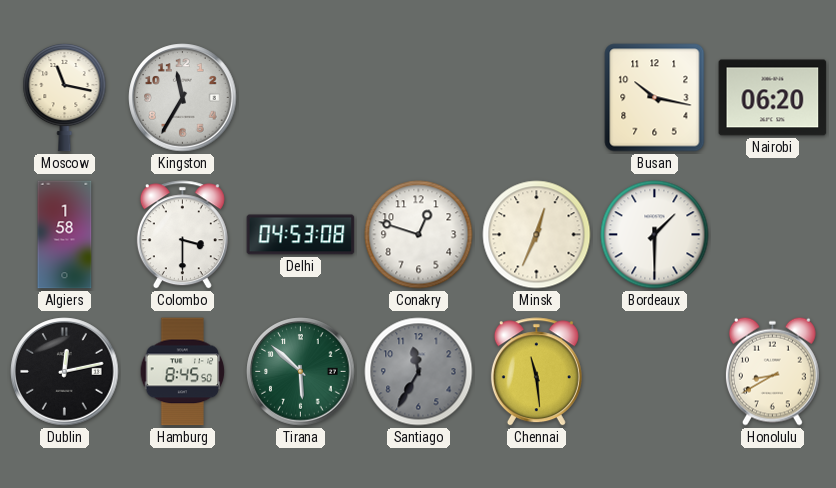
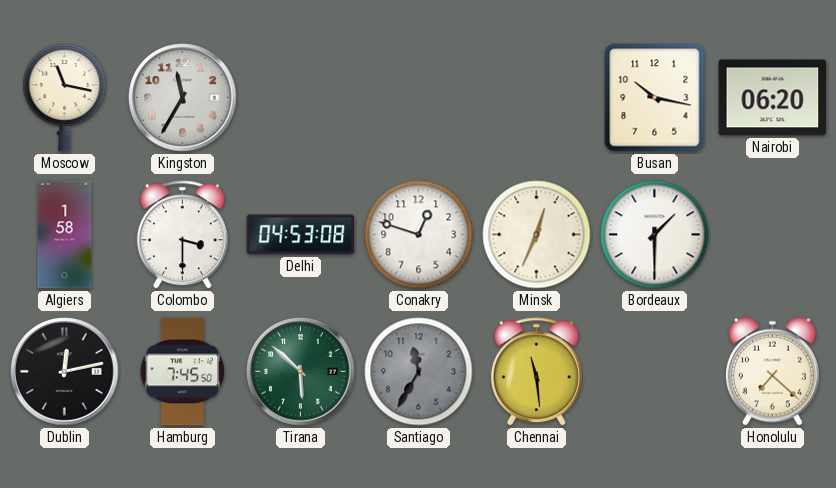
Hamburg: 8:45 -> 7:45 (183, 372)
Honolulu: 8:40 -> 7:22 (772, 371)
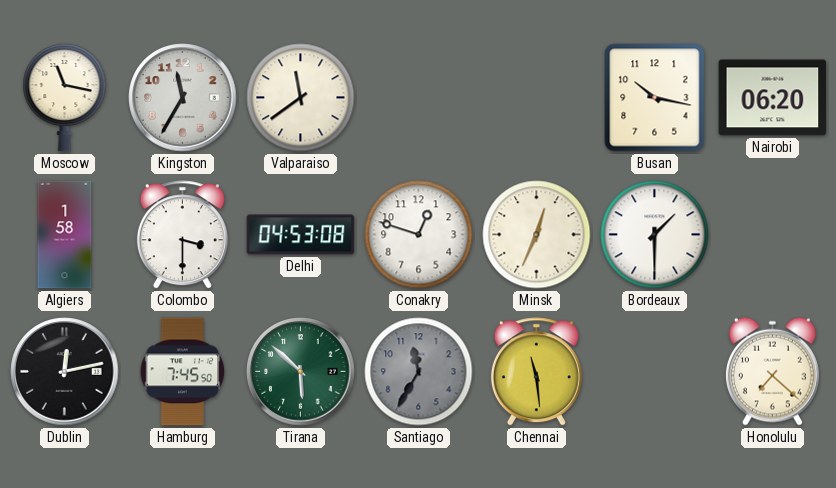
Valparaiso: none -> 11:39 (301, 98)
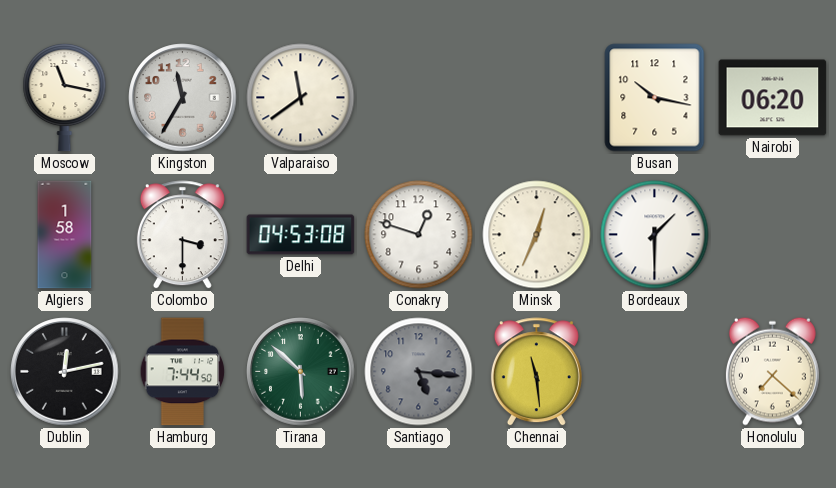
Hamburg: 7:45 -> 7:44 (183, 372)
Santiago: 11:35 -> 5:16 (419, 372)
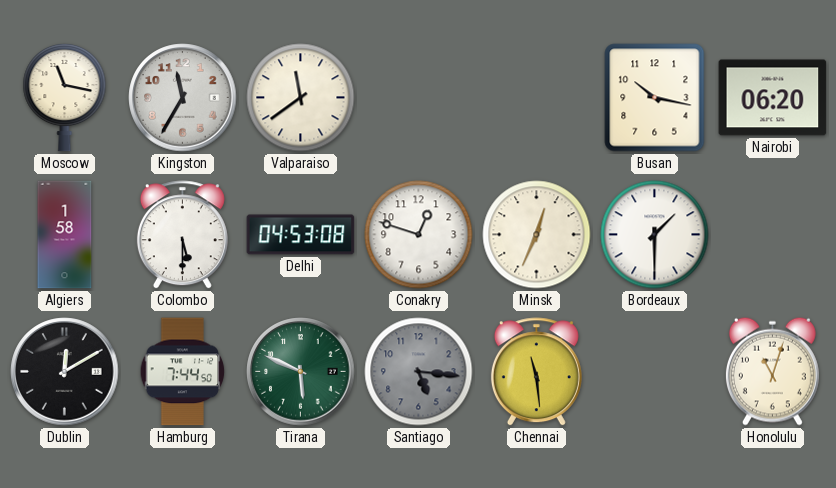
Colombo: 3:30 -> 5:30 (182, 235)
Dublin: 12:13 -> 12:10 (65, 372)
Tirana: 5:52 -> 5:49 (301, 372)
Honolulu: 7:22 -> 11:03 (772, 371)
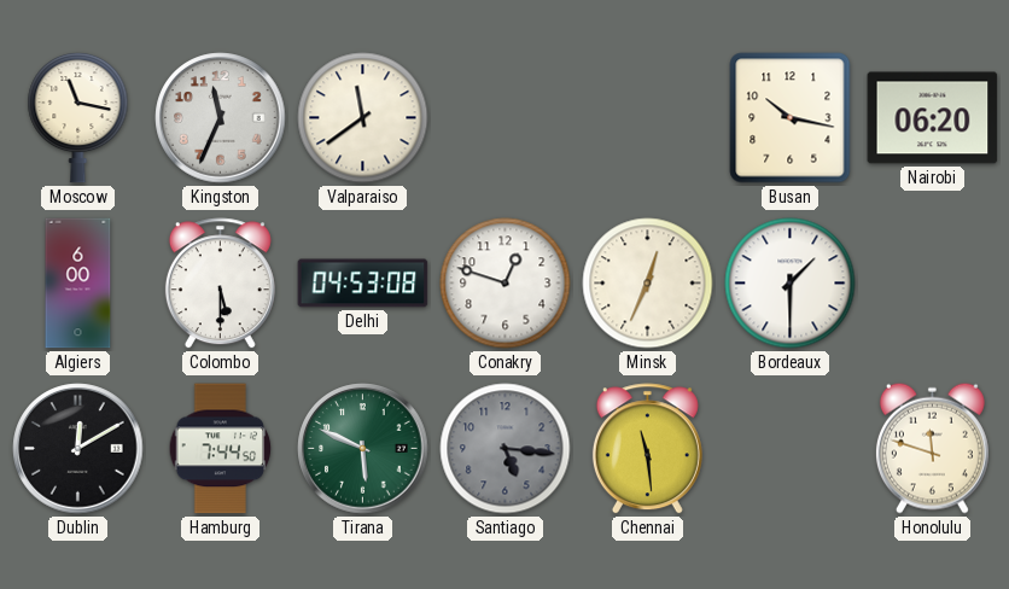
Kingston: 11:35 -> 11:34 (221, 118)
Algiers: 1:58 -> 6:00 (78, 284)
Honolulu: 11:03 -> 11:48 (932, 448)
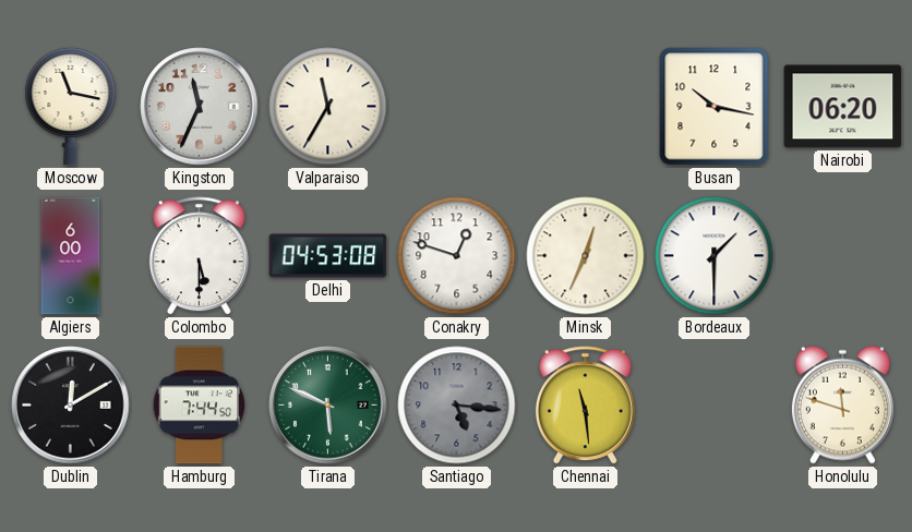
Valparaiso: 11:39 -> 11:35 (328, 107)
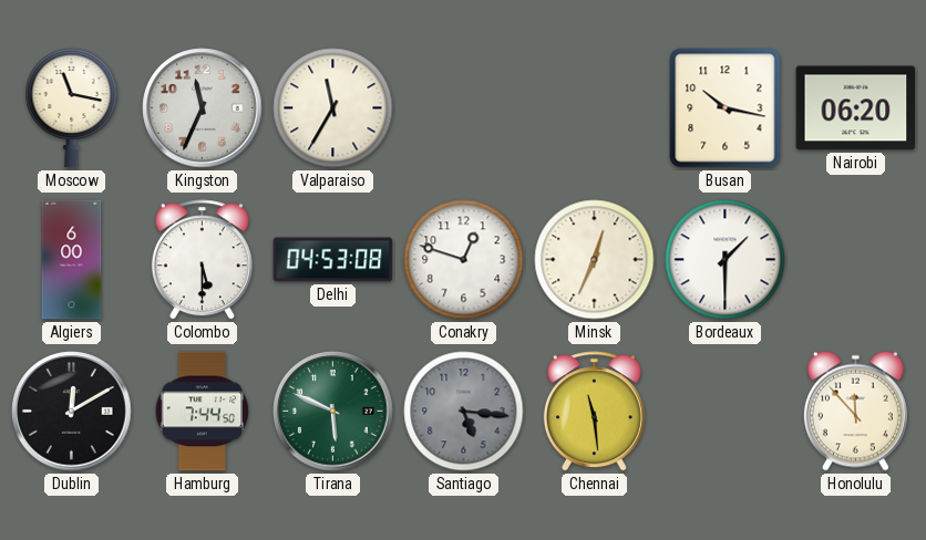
Honolulu: 11:48 -> 11:53 (855, 411)
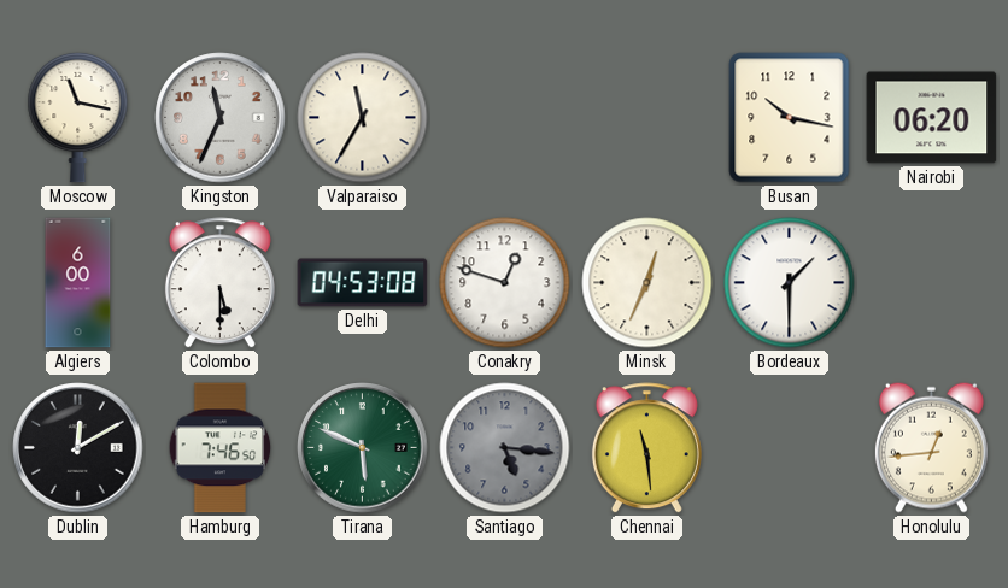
Hamburg: 7:44 -> 7:46 (221, 448)
Honolulu: 11:53 -> 12:44 (931, 447)
